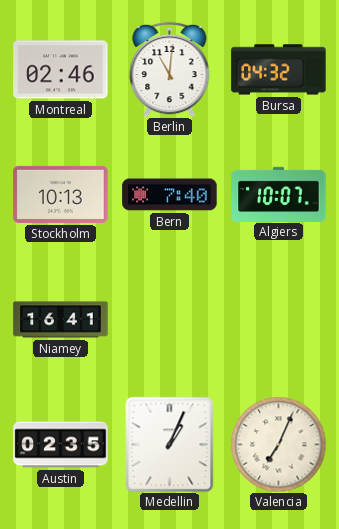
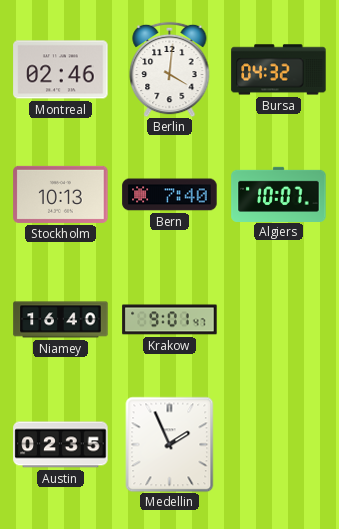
Berlin: 11:01 -> 4:01 (170, 69)
Niamey: 16:41 -> 16:40 (61, 320)
Krakow: none -> 9:01 (170, 320)
Medellin: 1:04 -> 1:56 (170, 444)
Valencia: 7:04 -> none (278, 444)
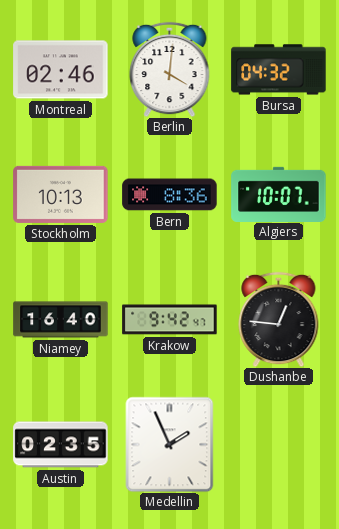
Bern: 7:40 -> 8:36 (170, 195)
Krakow: 9:01 -> 9:42 (170, 320)
Dushanbe: none -> 12:46 (279, 319)
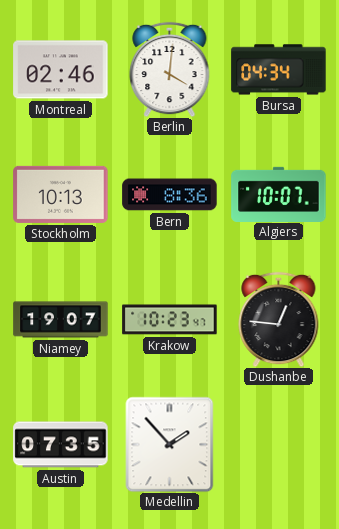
Bursa: 04:32 -> 04:34 (279, 70)
Niamey: 16:40 -> 19:07 (61, 320)
Krakow: 9:42 -> 10:23 (170, 320)
Austin: 02:35 -> 07:35 (61, 445)
Medellin: 1:56 -> 1:53 (170, 444)
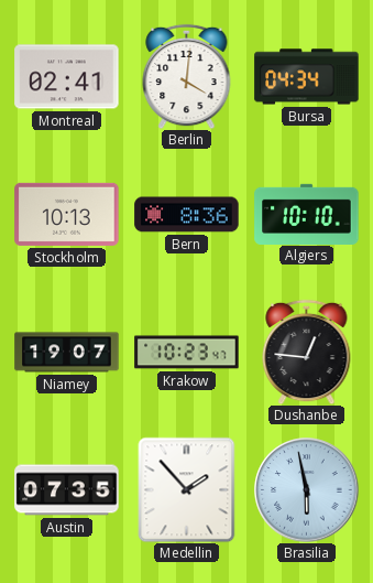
Montreal: 02:46 -> 02:41 (67, 77)
Algiers: 10:07 -> 10:10 (307, 214)
Brasilia: none -> 5:58 (307, 490)
